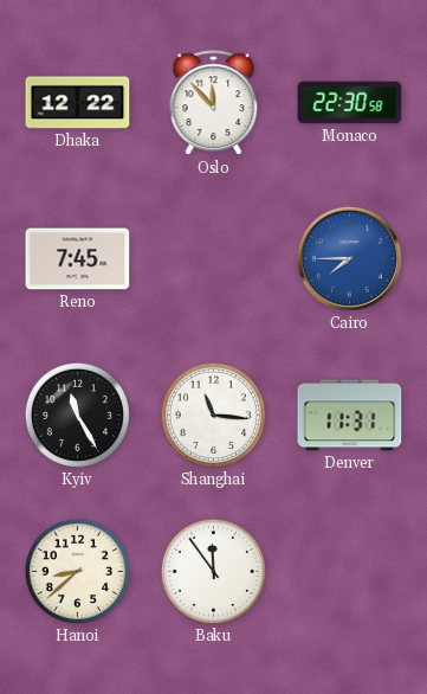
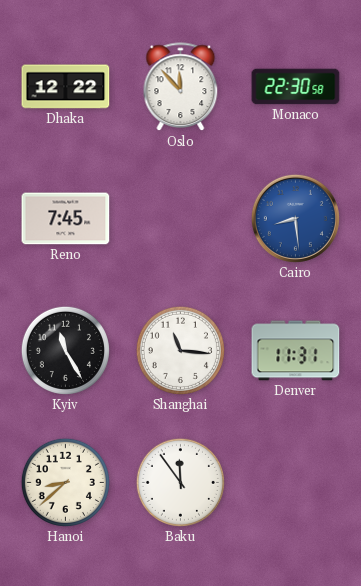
Cairo: 7:45 -> 8:29 (295, 218)
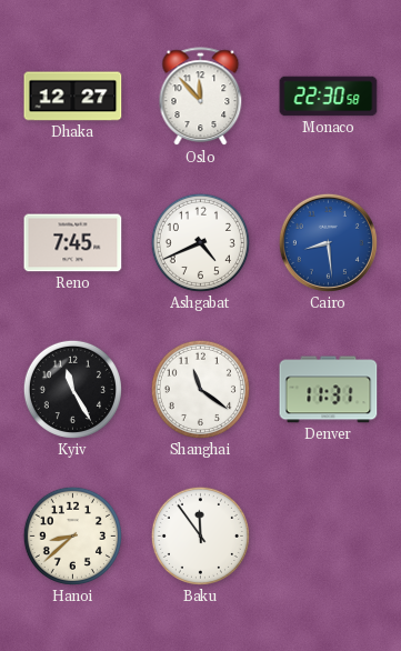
Dhaka: 12:22 -> 12:27 (73, 97)
Ashgabat: none -> 4:41 (200, 242)
Shanghai: 11:16 -> 11:21 (200, 389)
